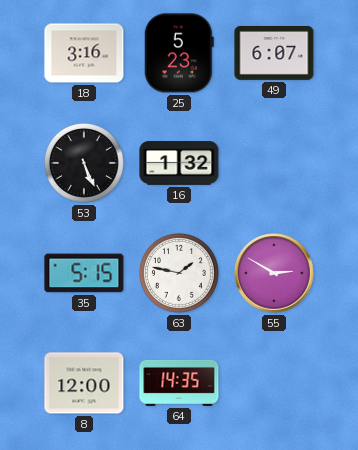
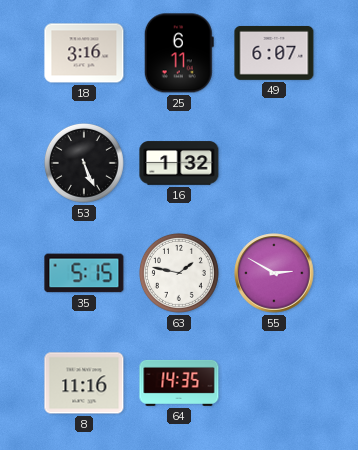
25: 5:23 -> 6:11 (179, 53)
8: 12:00 -> 11:16 (84, 383)
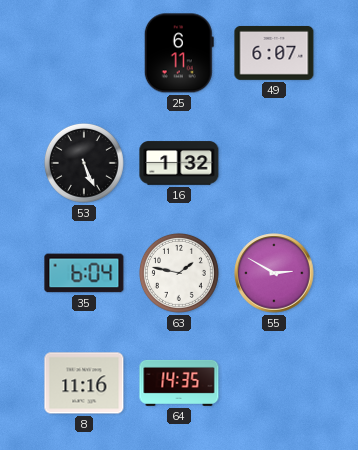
18: 3:16 -> none (84, 53)
35: 5:15 -> 6:04 (84, 273)
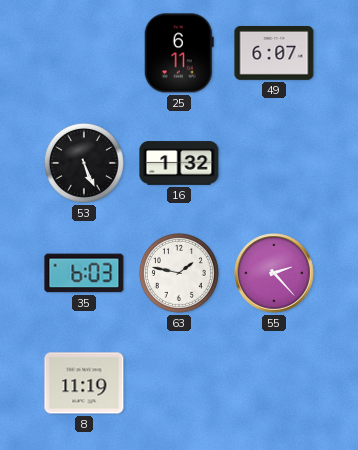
35: 6:04 -> 6:03 (84, 273)
55: 2:50 -> 2:23 (274, 273)
8: 11:16 -> 11:19 (84, 383)
64: 14:35 -> none (179, 383)
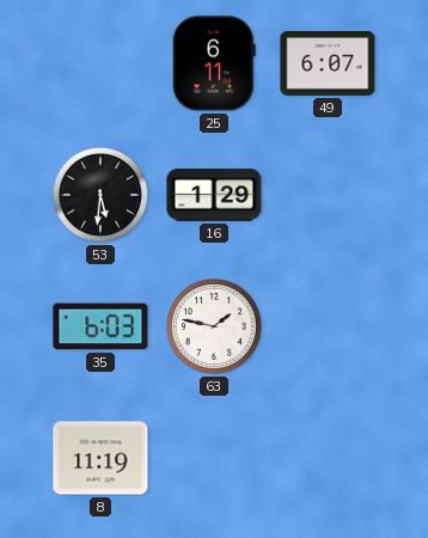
53: 5:26 -> 5:31 (100, 195)
16: 1:32 -> 1:29 (214, 195)
55: 2:23 -> none (274, 273)
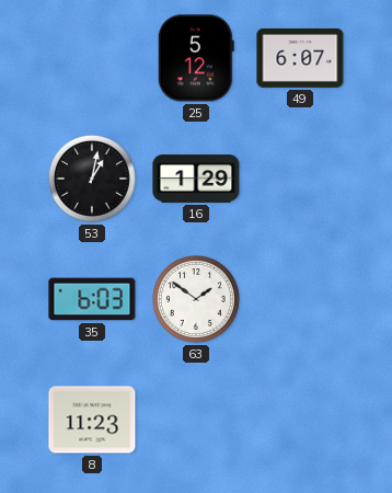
25: 6:11 -> 5:12 (196, 58)
53: 5:31 -> 1:02 (92, 179)
63: 1:47 -> 1:51 (196, 299)
8: 11:19 -> 11:23 (92, 420)
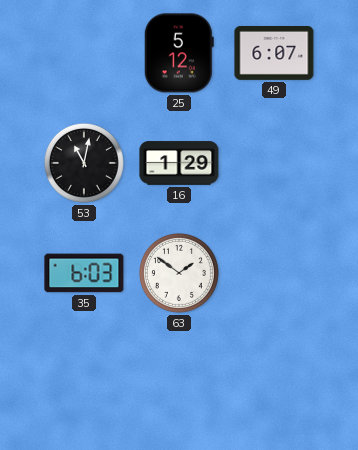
53: 1:02 -> 11:02 (84, 163)
8: 11:23 -> none (92, 420)
